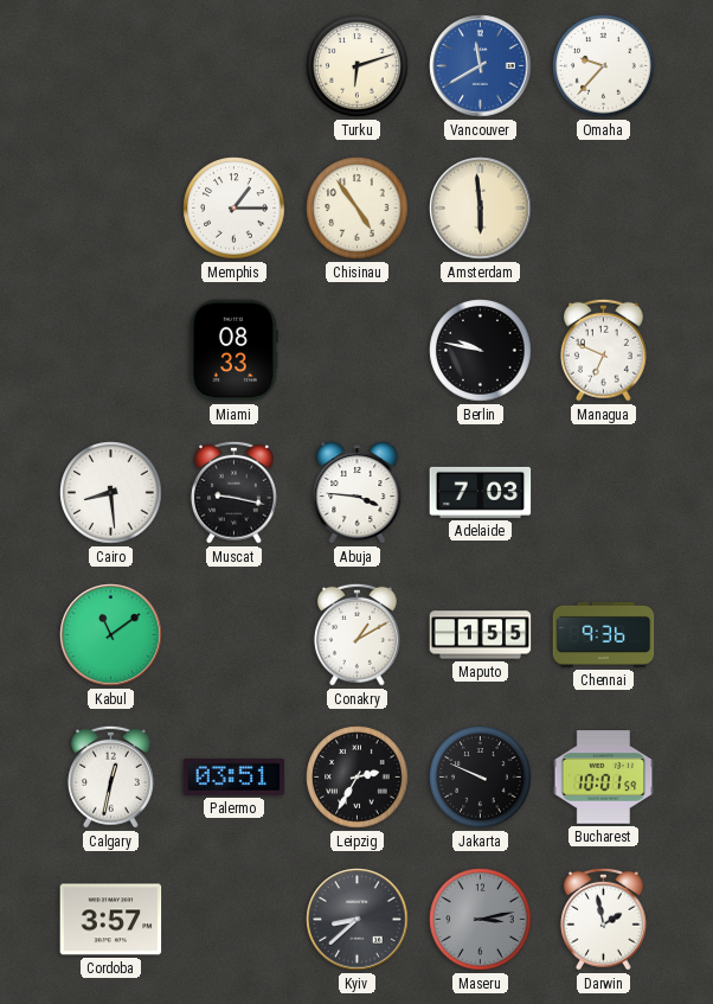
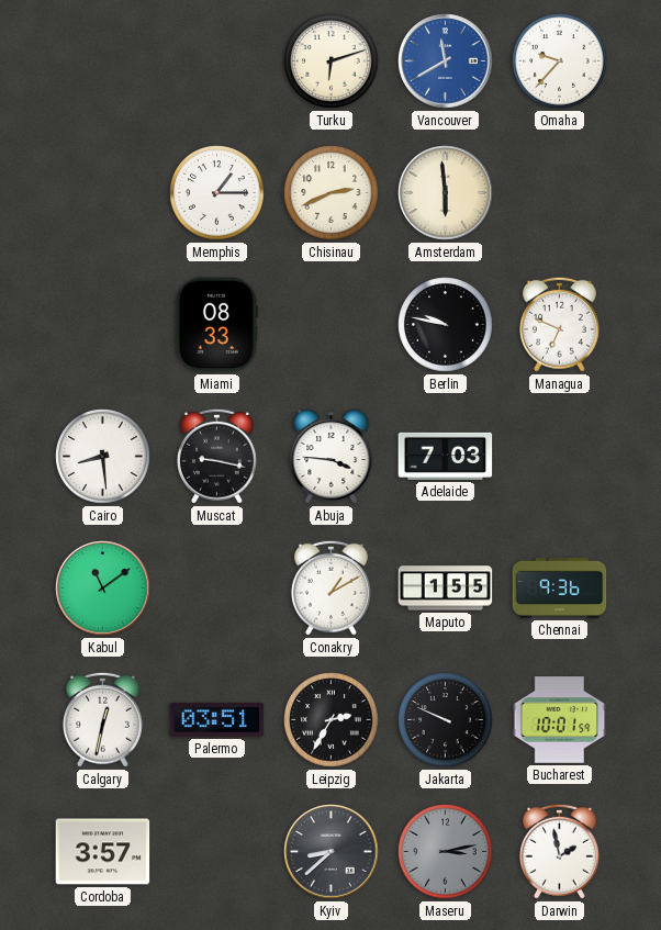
Chisinau: 4:54 -> 2:41 (332, 193)
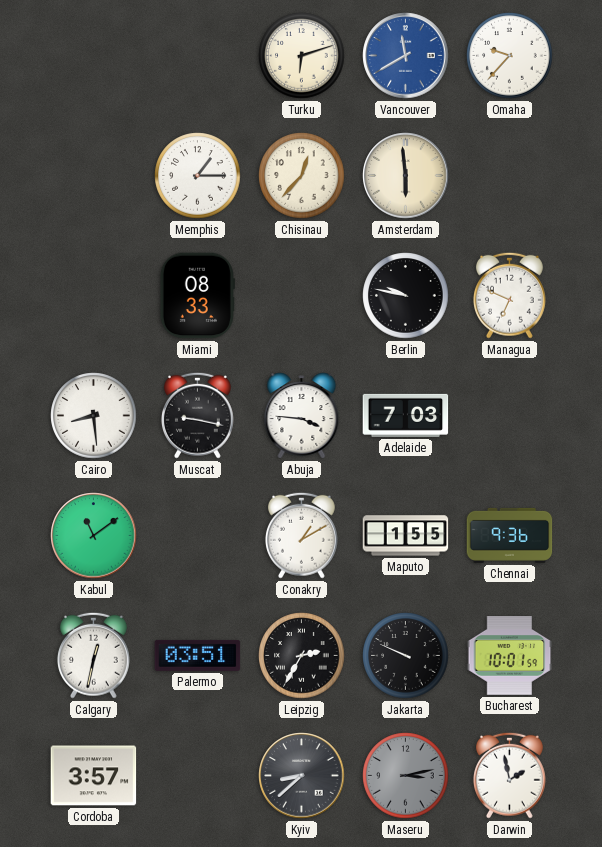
Chisinau: 2:41 -> 12:37 (302, 176)
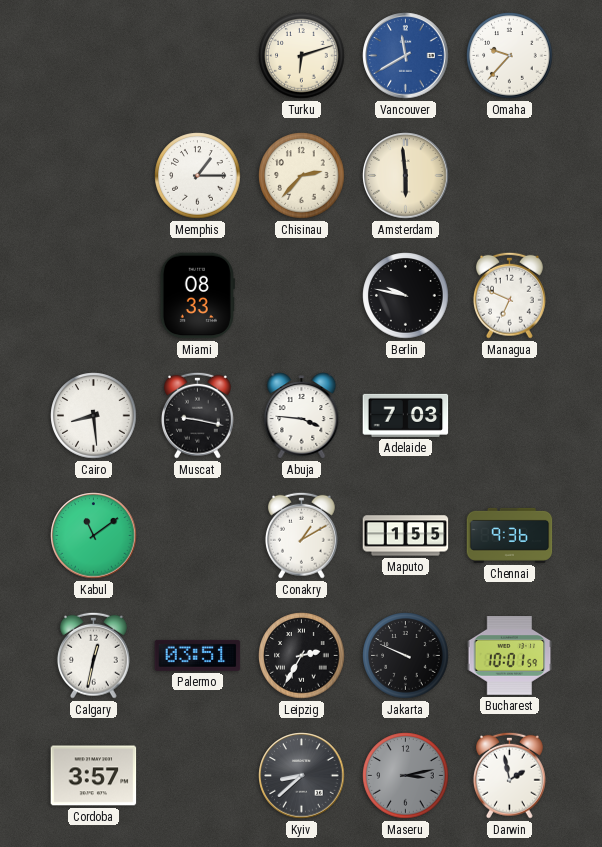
Chisinau: 12:37 -> 2:37 (302, 176)
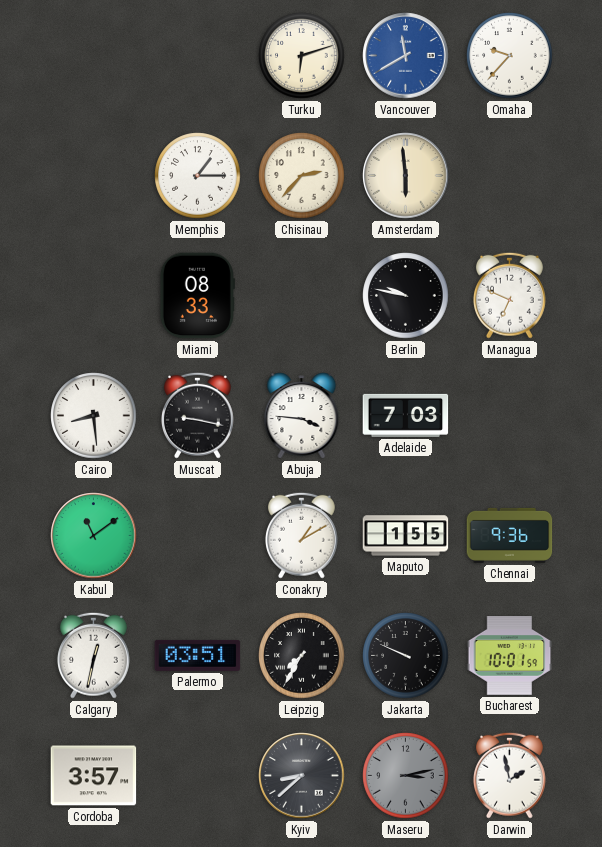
Leipzig: 2:35 -> 7:35 (302, 656)
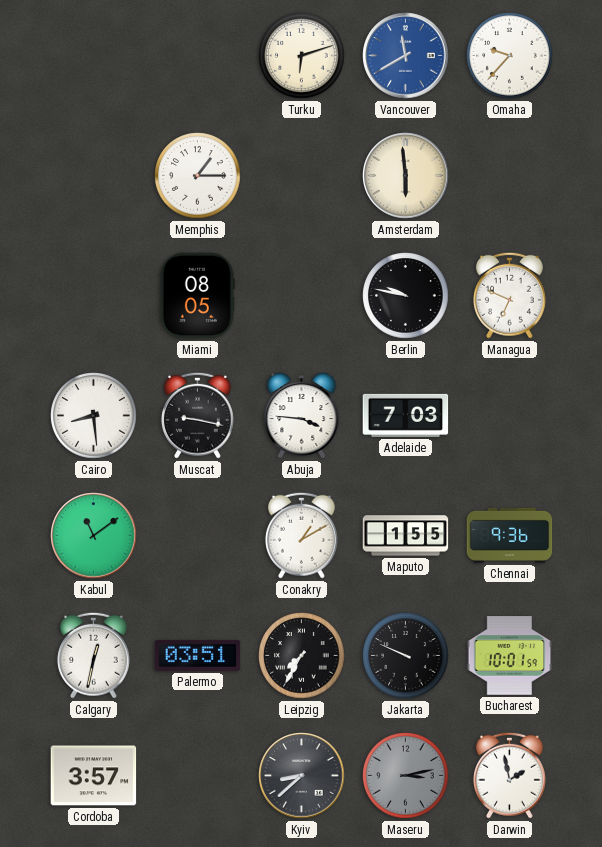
Chisinau: 2:37 -> none (302, 176)
Miami: 08:33 -> 08:05 (197, 296)
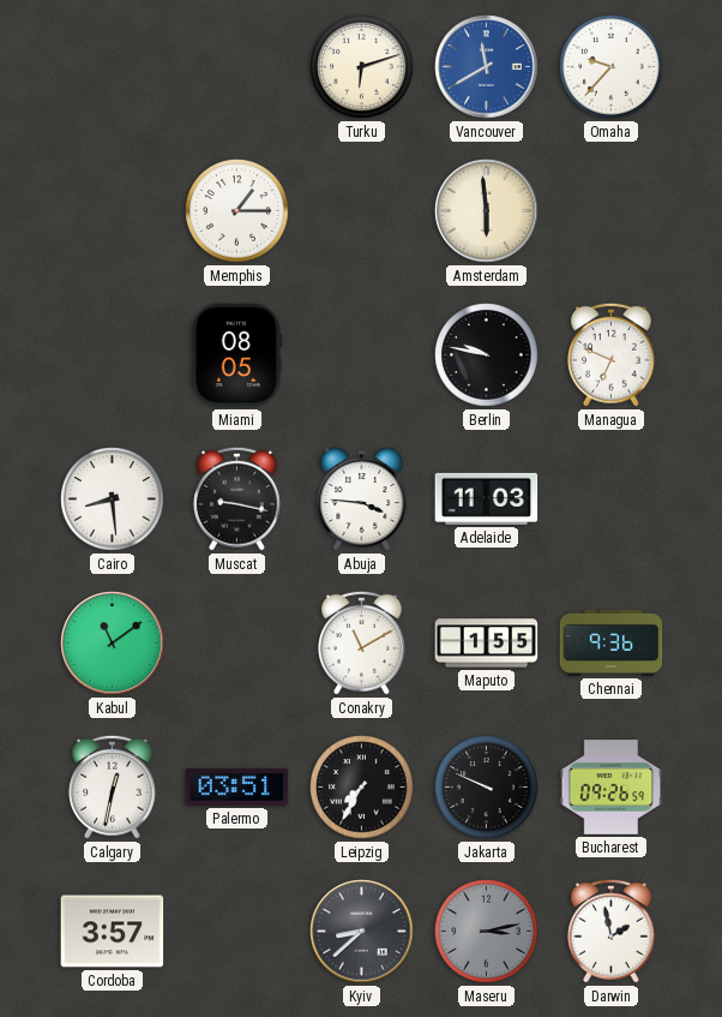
Adelaide: 7:03 -> 11:03 (487, 498)
Conakry: 1:10 -> 11:10 (361, 642)
Bucharest: 10:01 -> 09:26 (612, 788)
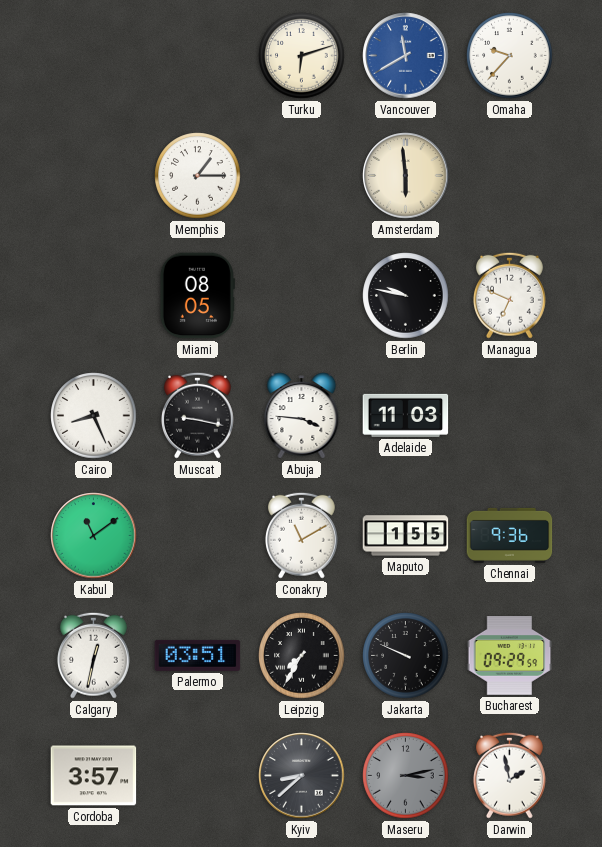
Cairo: 8:29 -> 8:26 (94, 416)
Bucharest: 09:26 -> 09:29 (510, 656)
